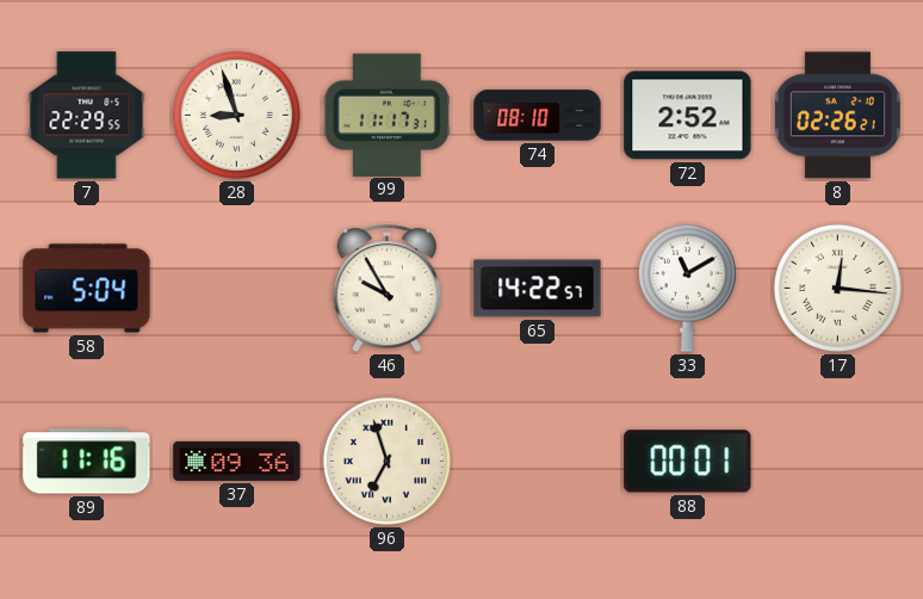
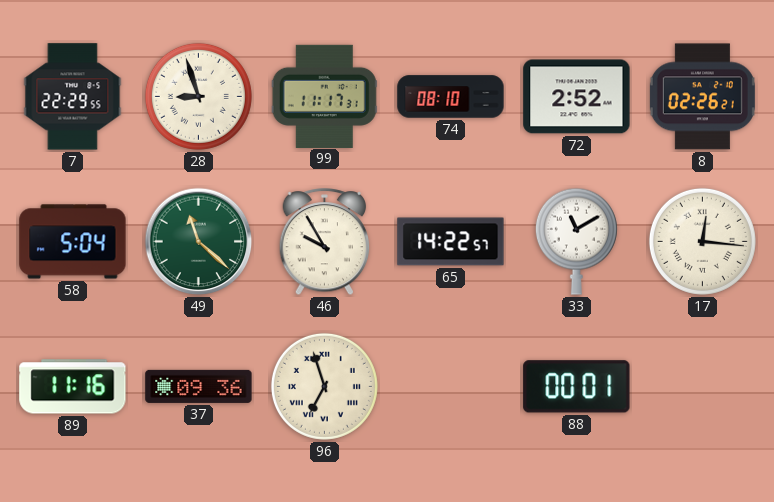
49: none -> 11:22 (199, 242)
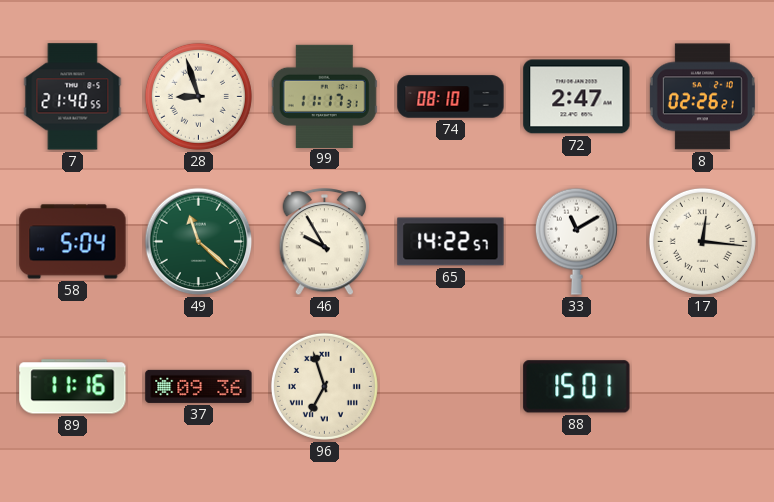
7: 22:29 -> 21:40 (73, 97)
72: 2:52 -> 2:47 (577, 97)
88: 00:01 -> 15:01 (577, 387)
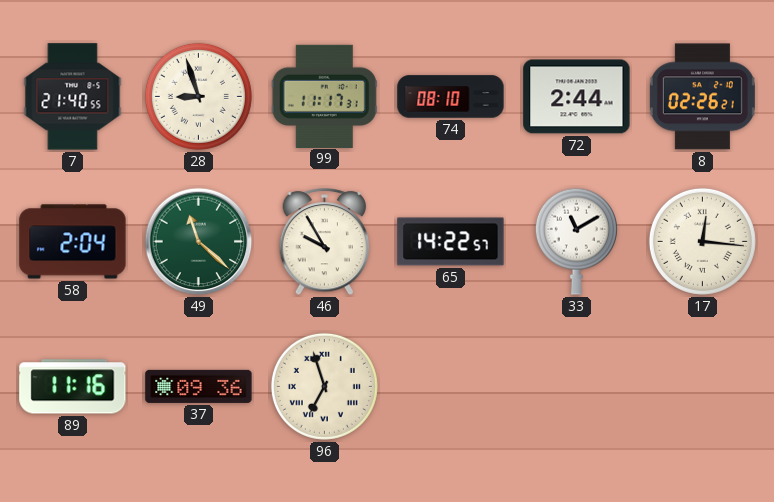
72: 2:47 -> 2:44 (577, 97)
58: 5:04 -> 2:04 (73, 242)
88: 15:01 -> none (577, 387)
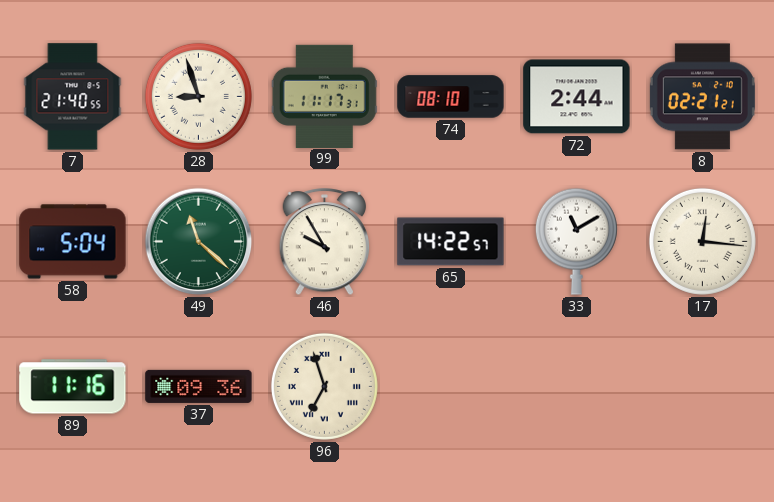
8: 02:26 -> 02:21 (702, 97)
58: 2:04 -> 5:04 (73, 242)
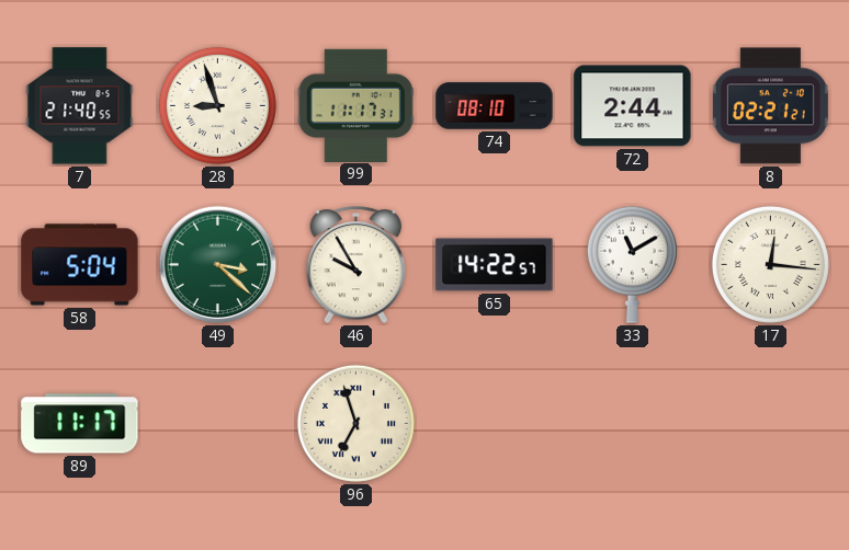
49: 11:22 -> 3:22 (218, 265)
89: 11:16 -> 11:17 (80, 424)
37: 09:36 -> none (199, 386)
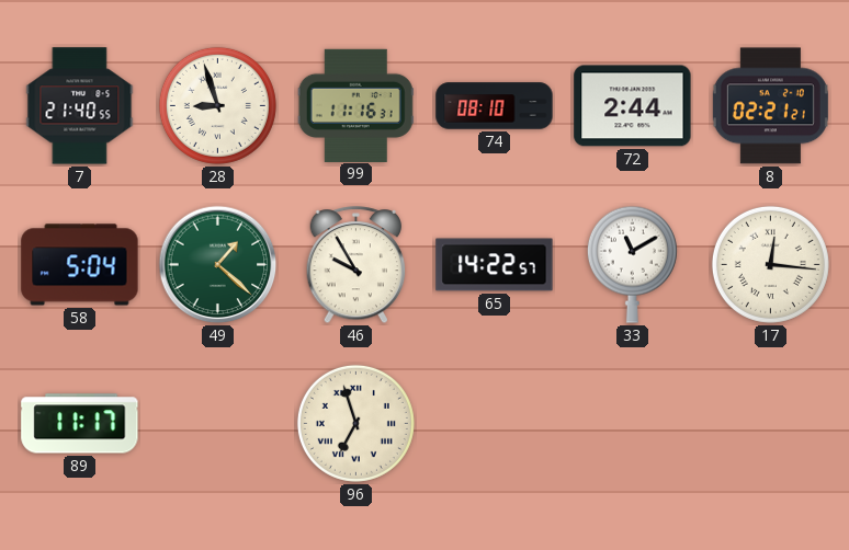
99: 11:17 -> 11:16 (355, 105)
49: 3:22 -> 1:22 (218, 265)
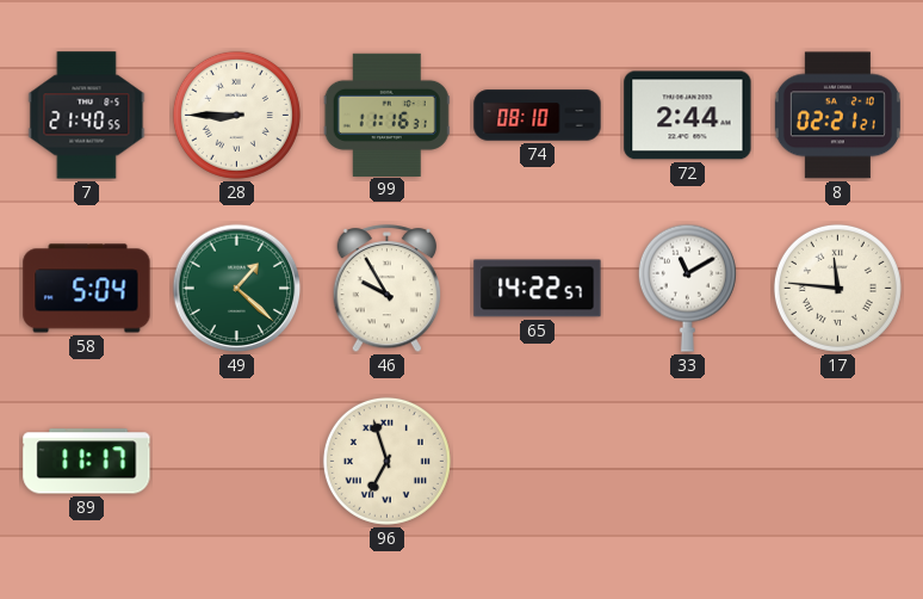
28: 8:57 -> 8:45 (236, 115)
17: 12:16 -> 11:46 (837, 288)
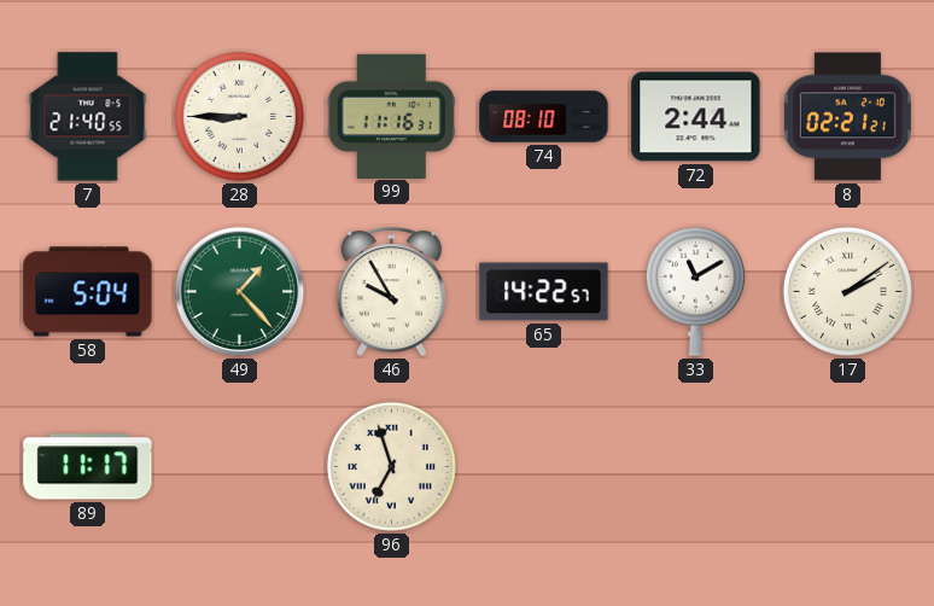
49: 1:22 -> 1:23 (240, 292)
17: 11:46 -> 2:09 (847, 291)
